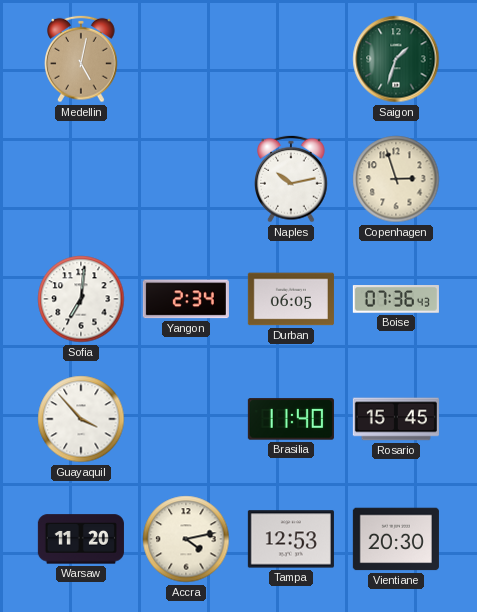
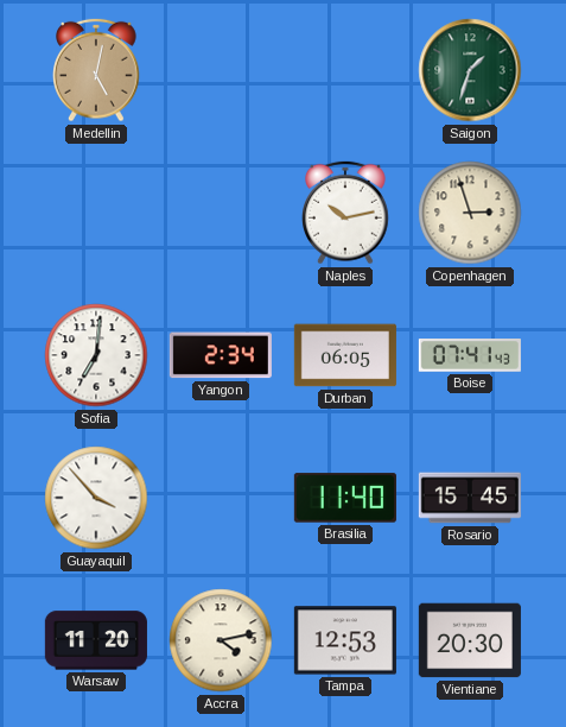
Boise: 07:36 -> 07:41 (470, 356)
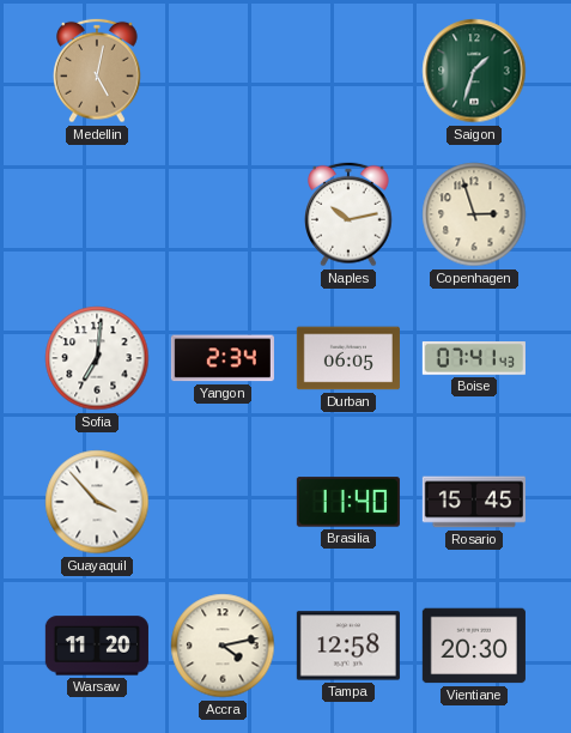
Tampa: 12:53 -> 12:58 (348, 646)
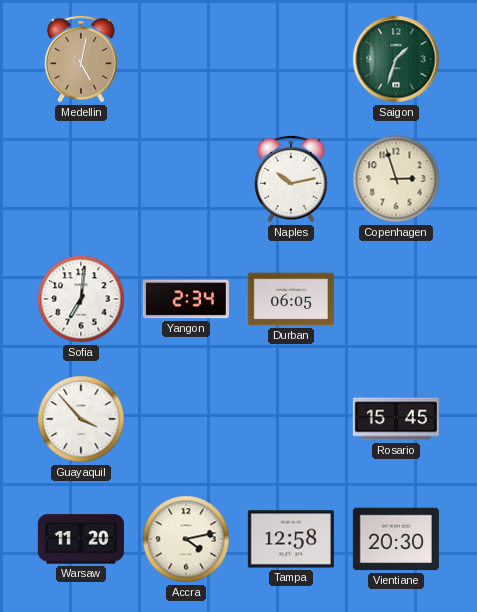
Boise: 07:41 -> none (474, 359)
Brasilia: 11:40 -> none (348, 502)
